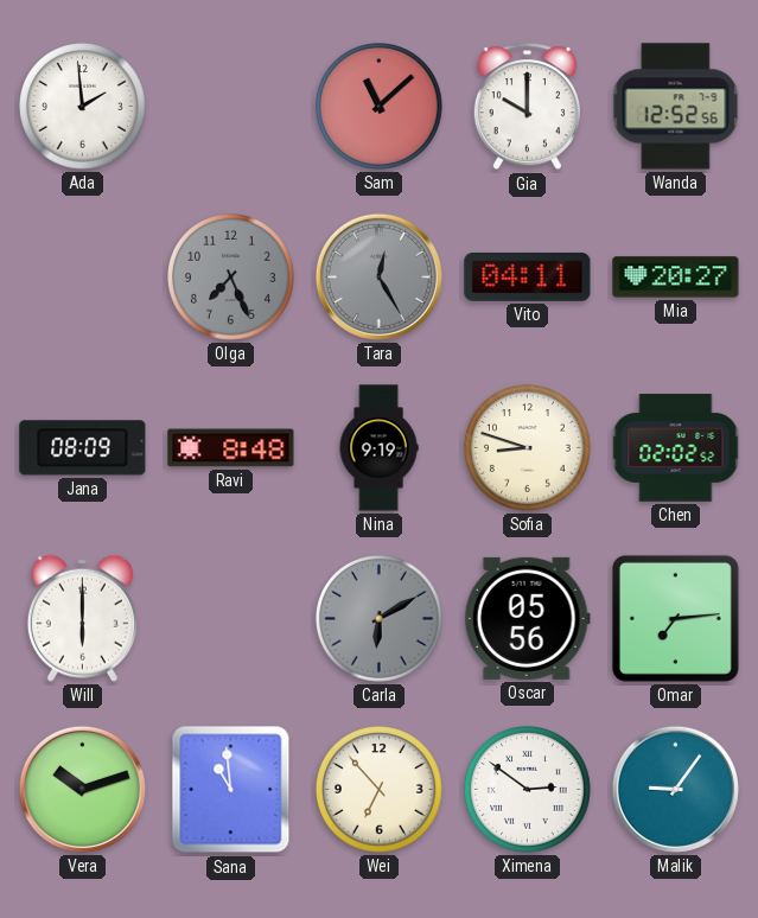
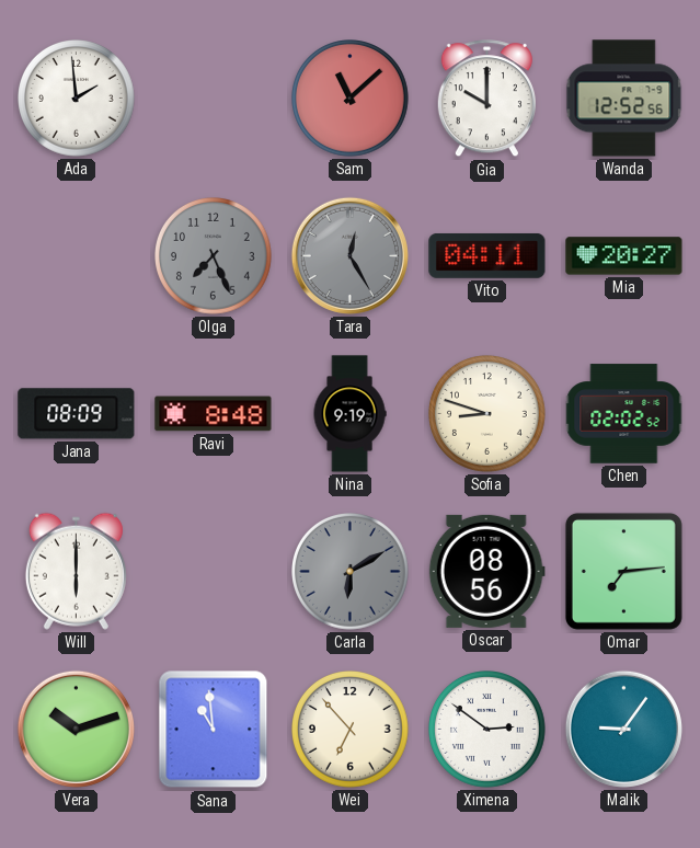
Oscar: 05:56 -> 08:56 (486, 571)
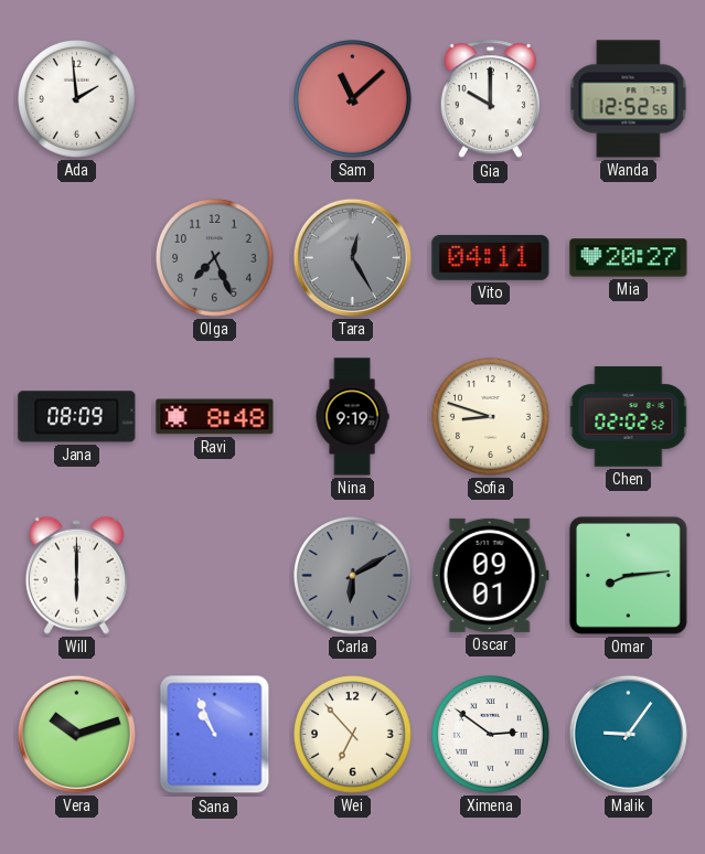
Oscar: 08:56 -> 09:01 (490, 575)
Omar: 7:14 -> 8:14 (628, 575)
Sana: 10:59 -> 10:56 (215, 735)
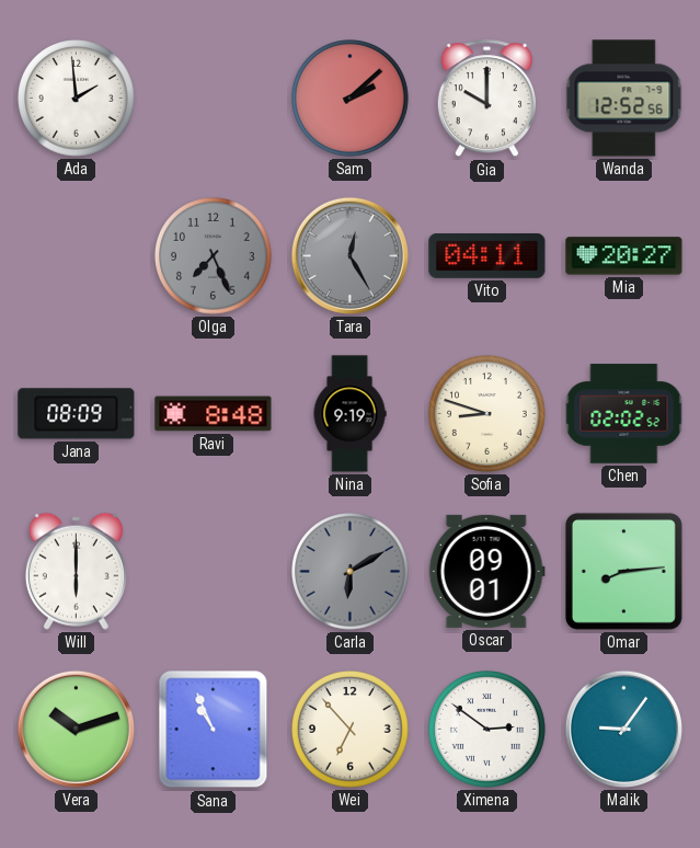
Sam: 11:08 -> 2:08 (351, 99)
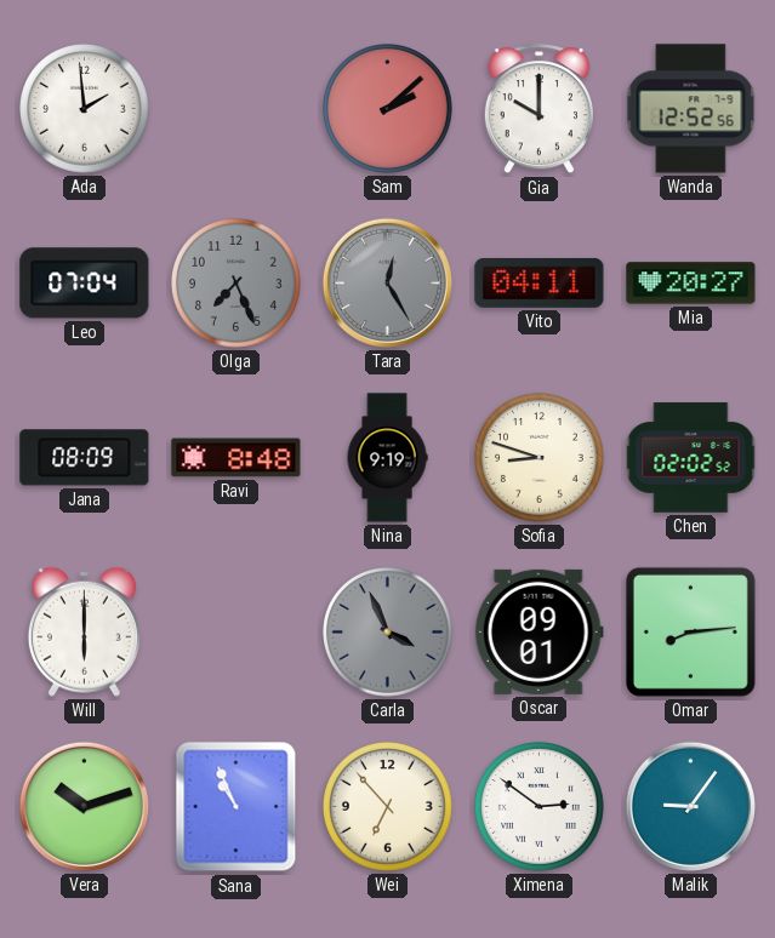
Leo: none -> 07:04 (85, 284)
Carla: 6:10 -> 3:56 (388, 633)
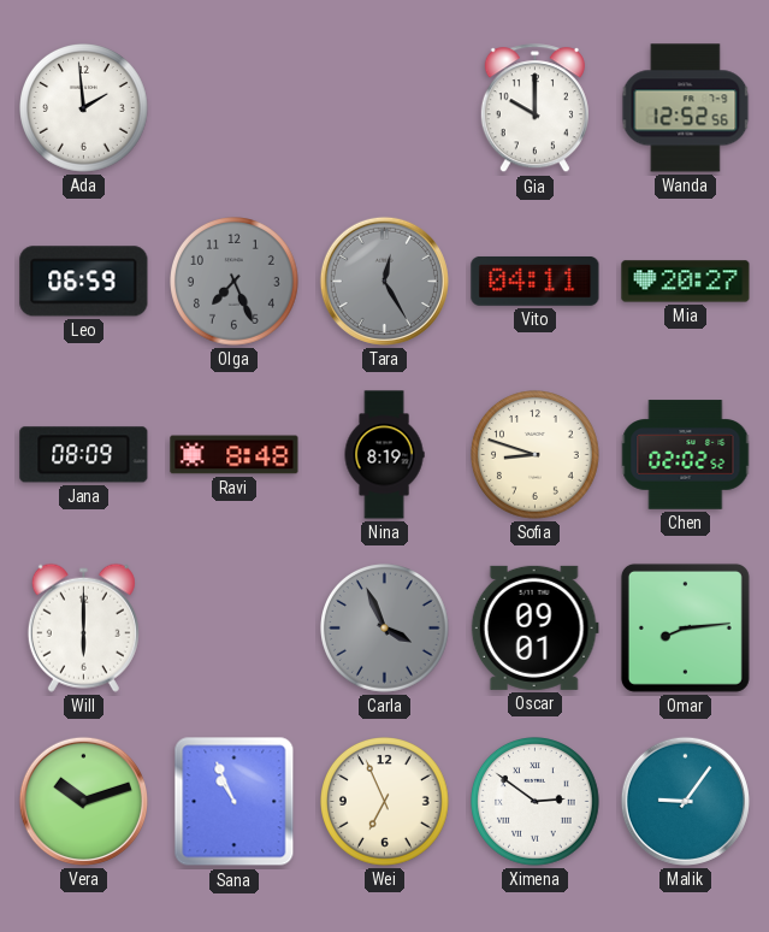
Sam: 2:08 -> none (388, 109)
Leo: 07:04 -> 06:59 (84, 282)
Nina: 9:19 -> 8:19 (384, 455)
Wei: 6:53 -> 6:56 (385, 802)
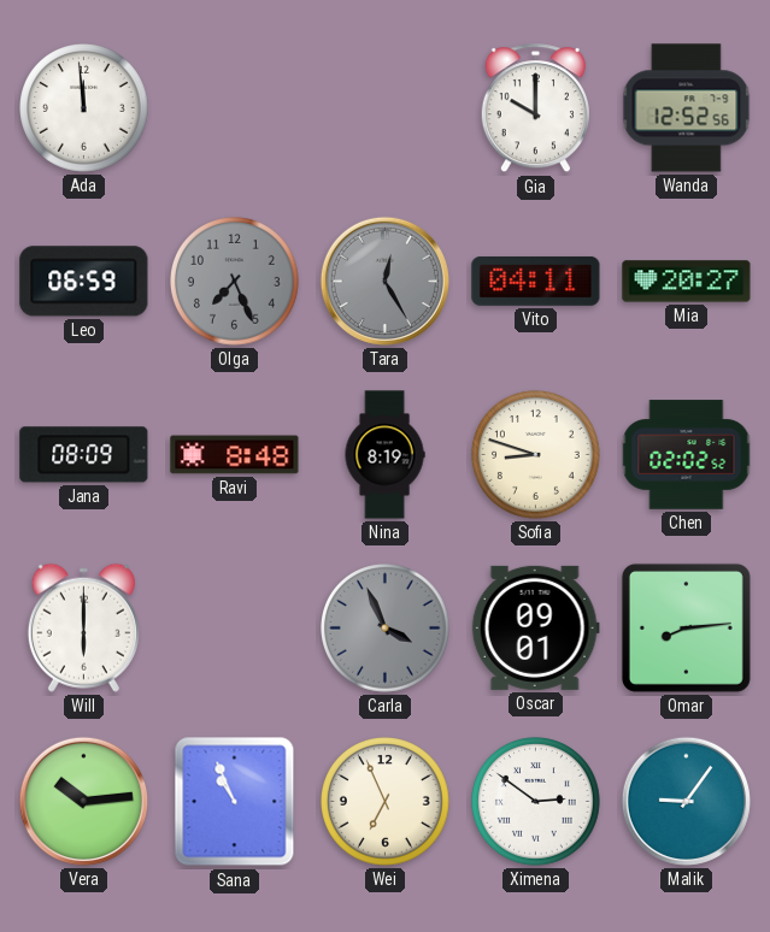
Ada: 1:59 -> 11:59 (84, 108)
Vera: 10:12 -> 10:14 (83, 801)
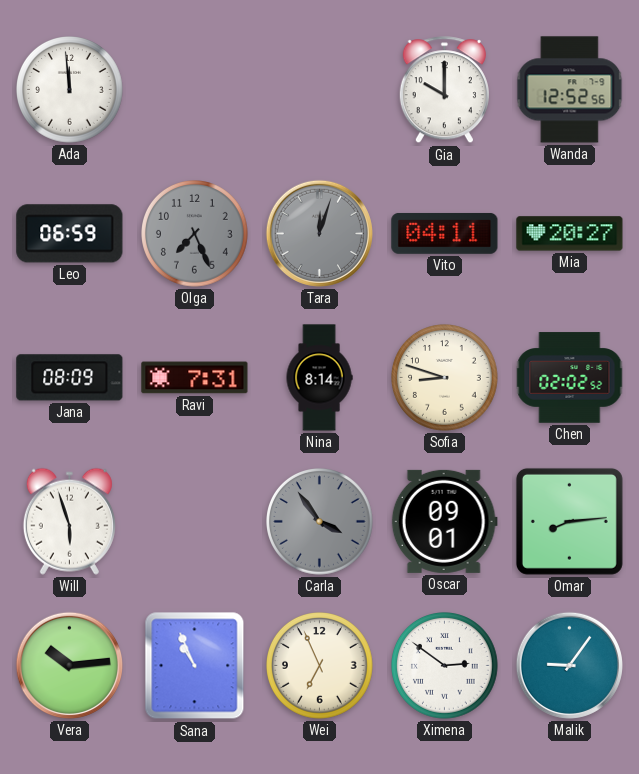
Tara: 12:25 -> 12:03 (319, 233)
Ravi: 8:48 -> 7:31 (195, 378)
Nina: 8:19 -> 8:14 (319, 378)
Will: 6:00 -> 5:57 (69, 521)
Carla: 3:56 -> 3:54 (320, 522)
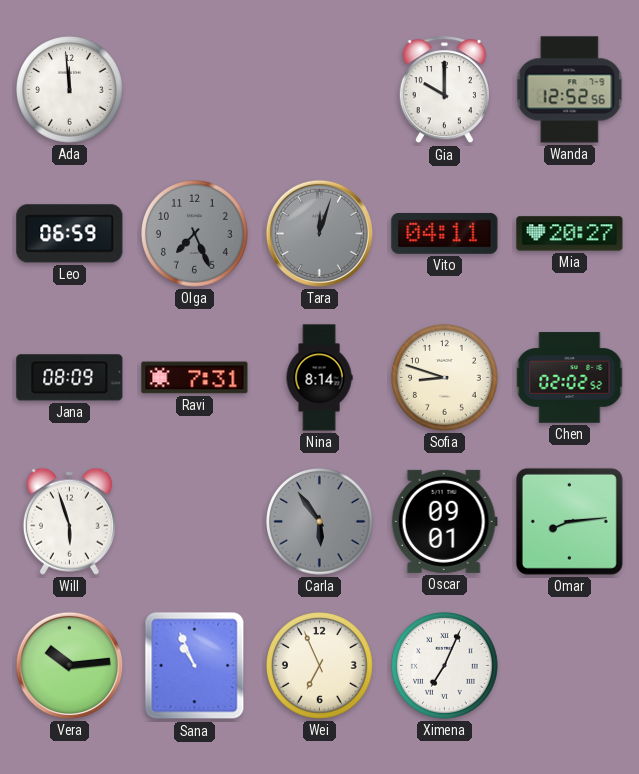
Carla: 3:54 -> 5:54 (320, 522)
Ximena: 2:51 -> 7:04 (445, 666)
Malik: 9:06 -> none (569, 665)
